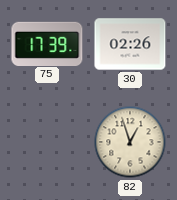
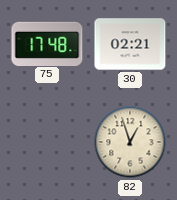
75: 17:39 -> 17:48 (47, 43)
30: 02:26 -> 02:21 (130, 44)
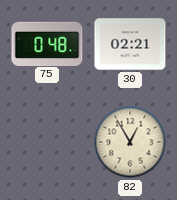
75: 17:48 -> 0:48 (47, 43)
82: 12:57 -> 12:55 (130, 142)
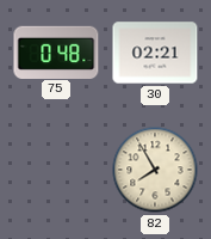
82: 12:55 -> 7:55 (155, 170)
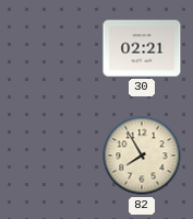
75: 0:48 -> none (56, 51)
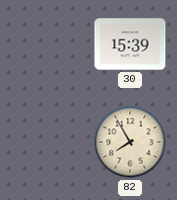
30: 02:21 -> 15:39 (130, 44)
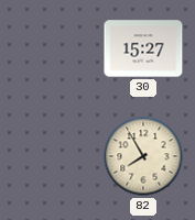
30: 15:39 -> 15:27 (143, 48)
